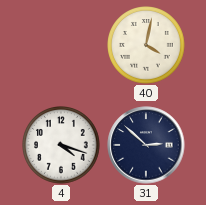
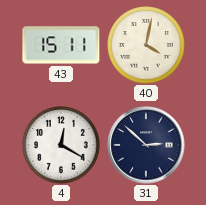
43: none -> 15:11 (61, 45)
4: 4:18 -> 12:20 (61, 145)
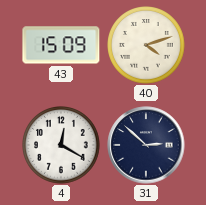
43: 15:11 -> 15:09 (61, 45)
40: 4:02 -> 4:12 (146, 45)
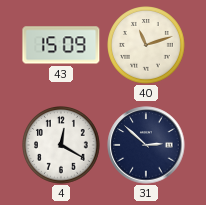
40: 4:12 -> 11:12 (146, 45)
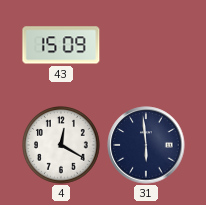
40: 11:12 -> none (146, 45)
31: 2:52 -> 5:59 (146, 145)
